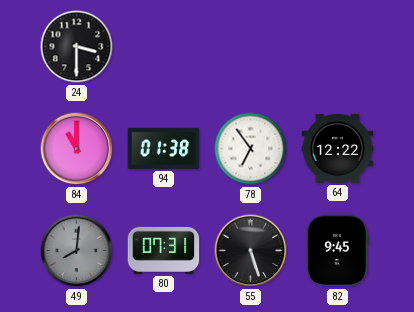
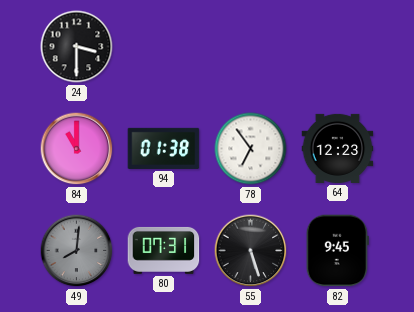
64: 12:22 -> 12:23 (338, 148)
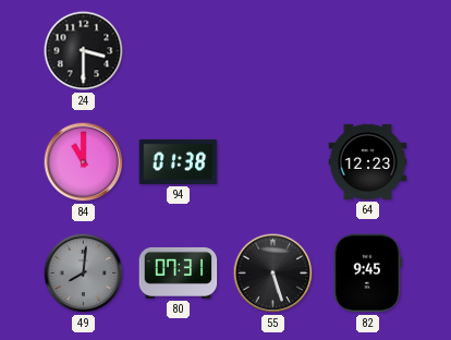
78: 6:54 -> none (251, 149)
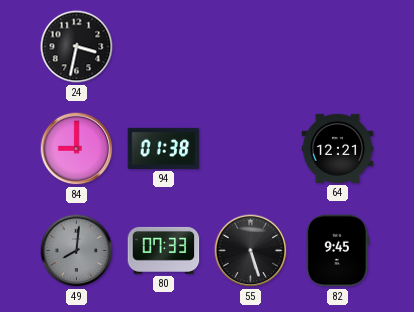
24: 3:30 -> 3:32 (77, 47)
84: 11:00 -> 9:00 (77, 149)
64: 12:23 -> 12:21 (338, 148)
80: 07:31 -> 07:33 (164, 250)
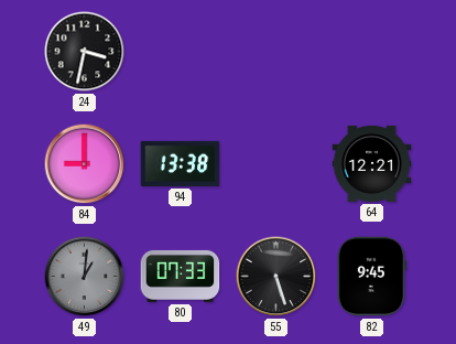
94: 01:38 -> 13:38 (181, 163)
49: 8:01 -> 1:01 (85, 277)
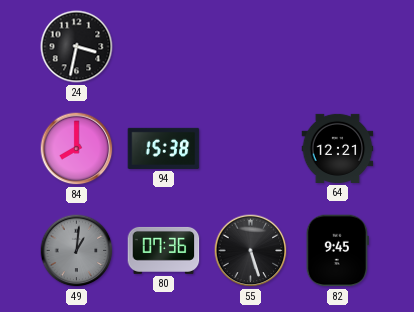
84: 9:00 -> 8:00 (77, 149)
94: 13:38 -> 15:38 (164, 148)
80: 07:33 -> 07:36 (164, 250)
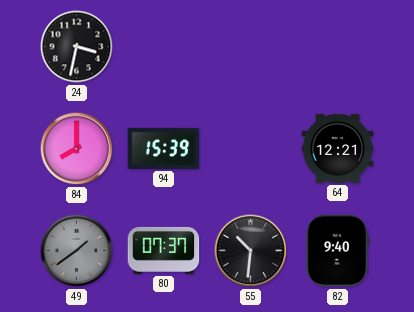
94: 15:38 -> 15:39 (164, 148)
49: 1:01 -> 1:39 (77, 251)
80: 07:36 -> 07:37 (164, 250)
55: 5:27 -> 10:31 (251, 251)
82: 9:45 -> 9:40 (337, 251)
